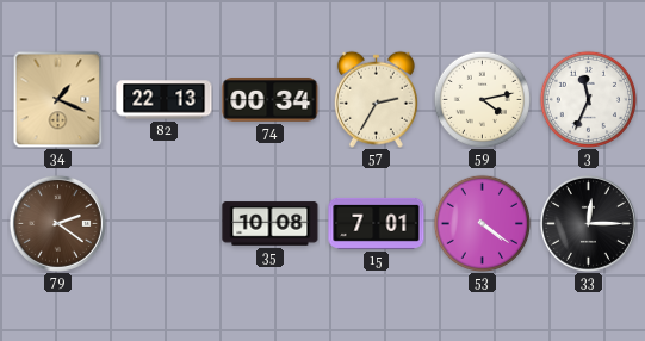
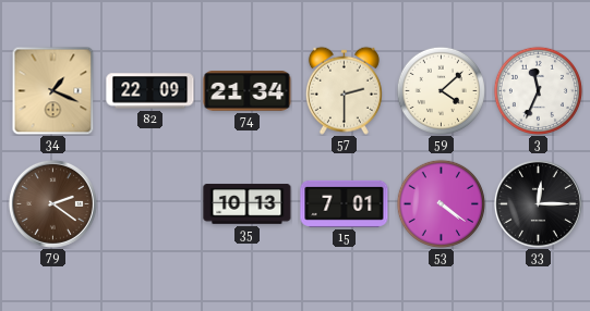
82: 22:13 -> 22:09 (150, 91)
74: 00:34 -> 21:34 (248, 91)
57: 2:35 -> 2:30 (344, 90)
59: 4:13 -> 4:08 (441, 90)
35: 10:08 -> 10:13 (248, 204)
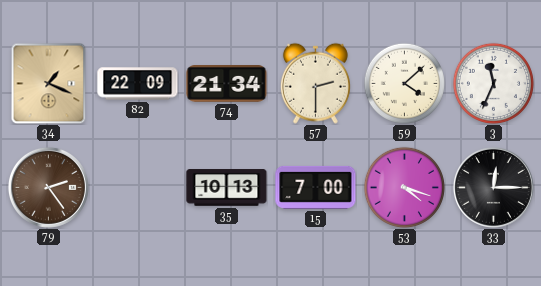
79: 2:21 -> 2:24 (48, 187)
15: 7:01 -> 7:00 (316, 187)
53: 4:21 -> 4:18 (404, 187)
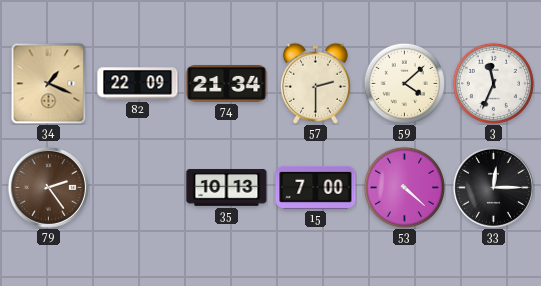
53: 4:18 -> 4:22 (404, 187)
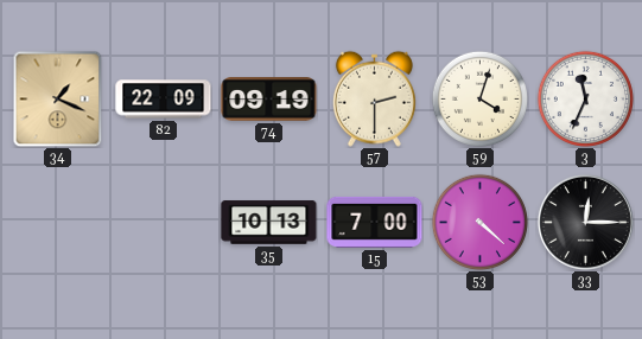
74: 21:34 -> 09:19 (269, 100)
59: 4:08 -> 4:03 (479, 98)
79: 2:24 -> none (48, 187)
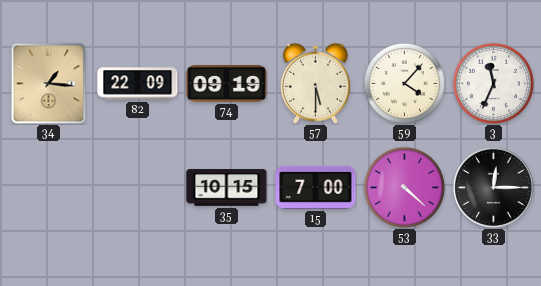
34: 1:19 -> 1:16 (49, 83)
57: 2:30 -> 5:30 (315, 83)
59: 4:03 -> 4:07 (404, 83)
35: 10:13 -> 10:15 (227, 188)
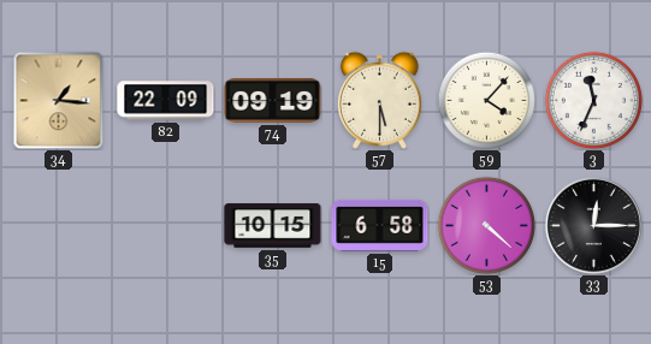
15: 7:00 -> 6:58 (380, 225)
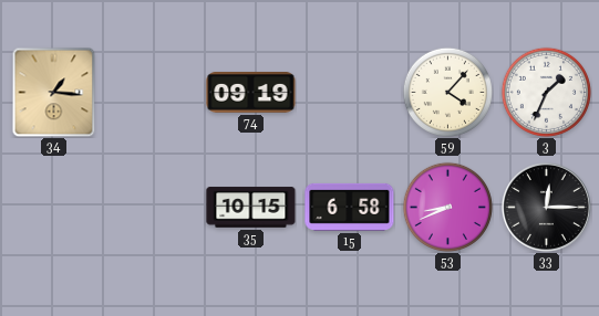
82: 22:09 -> none (166, 101)
57: 5:30 -> none (379, 100)
3: 11:34 -> 1:34 (546, 92)
53: 4:22 -> 8:41 (447, 207)
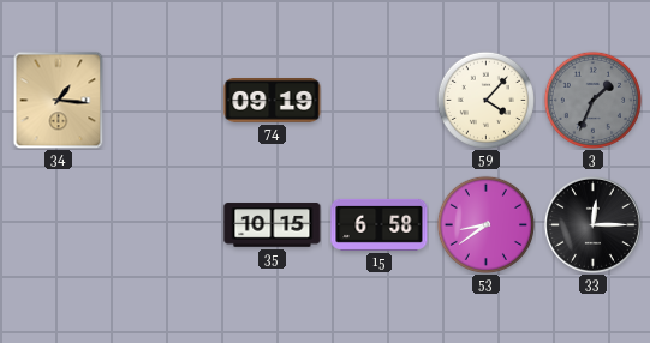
3 dial: white -> grey (592, 100)
53: 8:41 -> 8:39 (485, 224)
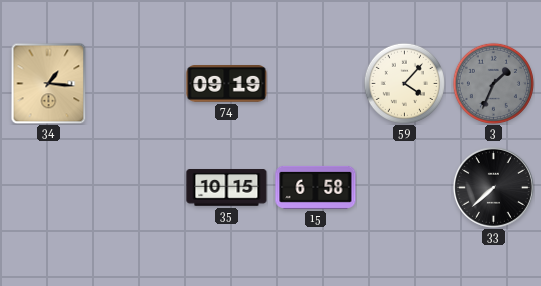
53: 8:39 -> none (485, 224)
33: 12:15 -> 7:38 (493, 187)
